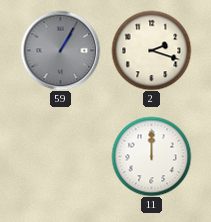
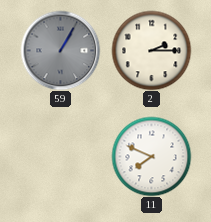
2: 2:18 -> 2:15 (151, 50)
11: 12:00 -> 7:49 (151, 156)
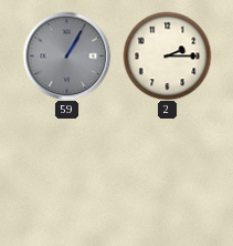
11: 7:49 -> none (151, 156)
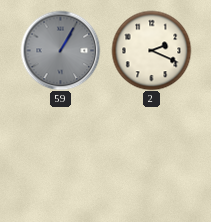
2: 2:15 -> 2:19 (151, 50)
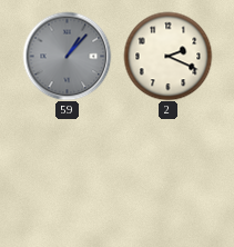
59: 1:05 -> 1:07 (67, 56)
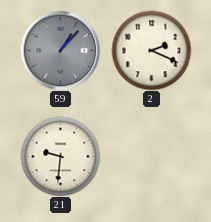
21: none -> 9:31 (60, 156)
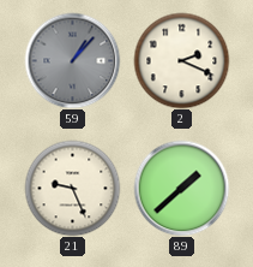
21: 9:31 -> 9:26 (72, 188)
89: none -> 1:38 (181, 188)
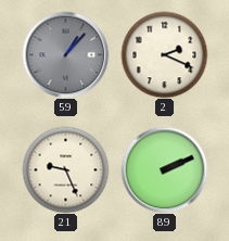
89: 1:38 -> 2:11 (164, 169)
